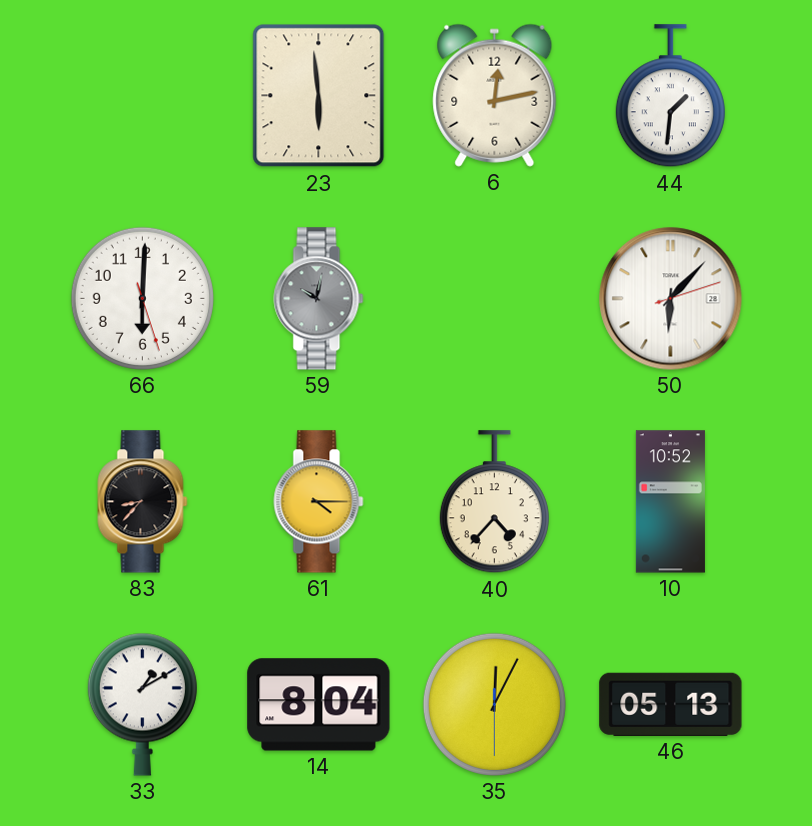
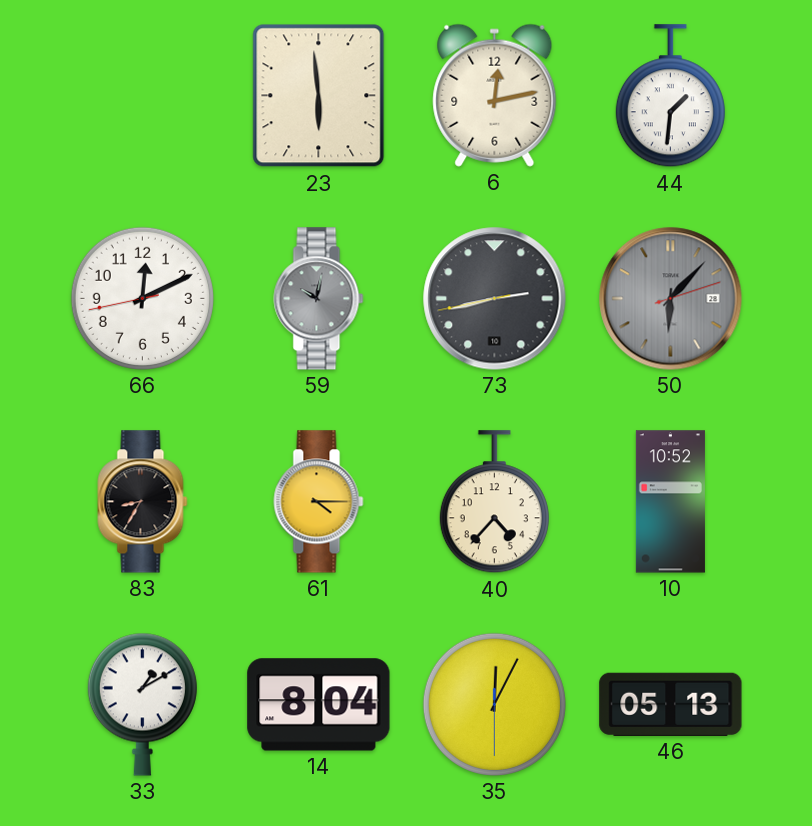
66: 6:00 -> 12:10 (142, 298)
73: none -> 2:42 (495, 299)
50 dial: white -> grey (671, 299)
83: 8:37 -> 8:35 (143, 502)
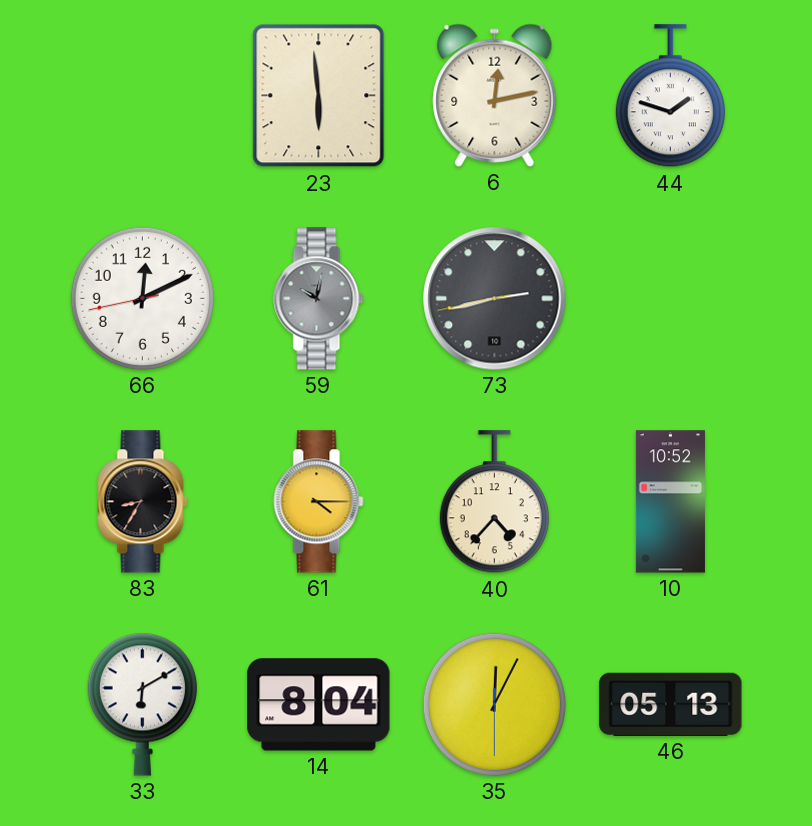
44: 1:31 -> 1:48 (670, 96)
50: 6:07 -> none (671, 299)
33: 1:10 -> 6:10 (142, 704)
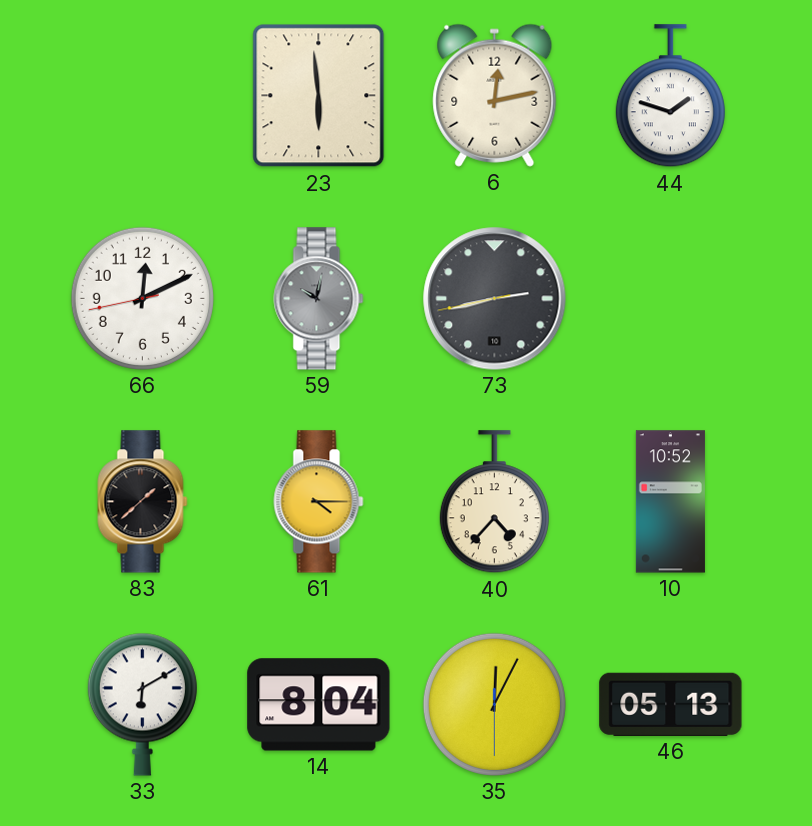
83: 8:35 -> 1:38 (143, 502)
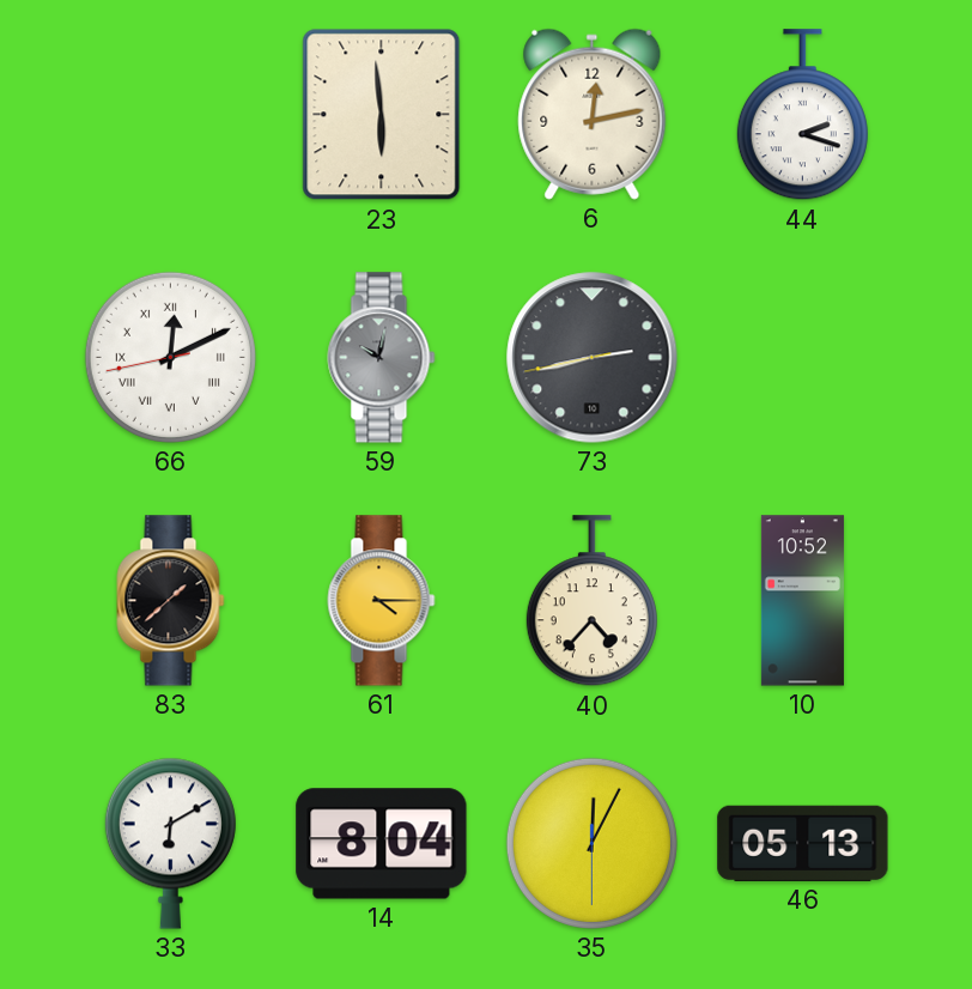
44: 1:48 -> 2:18 (802, 115)
66 numerals: Arabic -> Roman (170, 357)
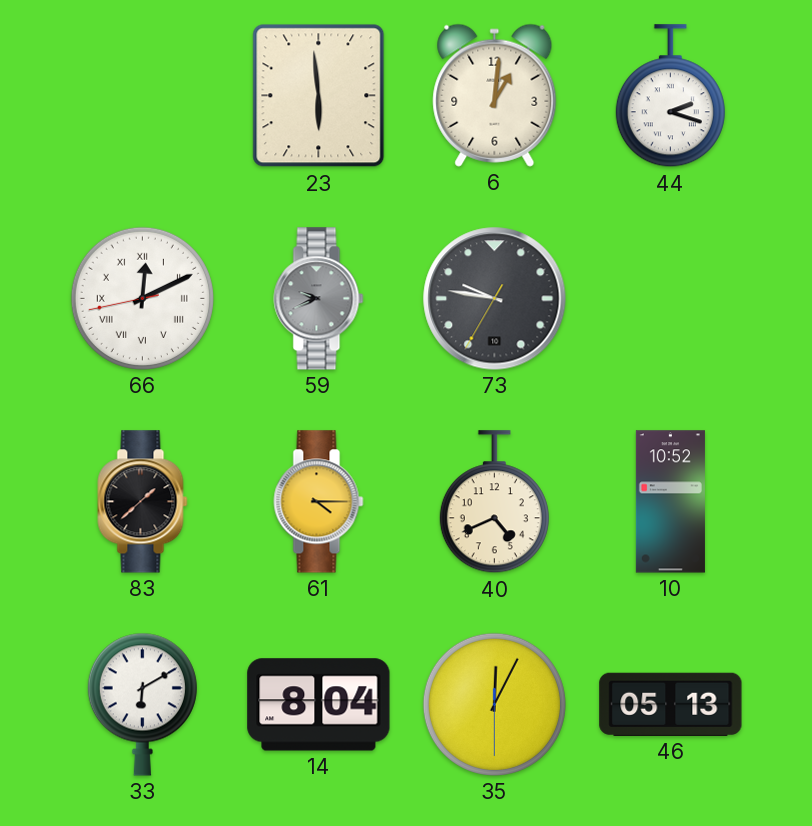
6: 12:13 -> 1:01 (495, 95)
59: 10:02 -> 9:41 (319, 299)
73: 2:42 -> 9:46 (495, 299)
40: 4:37 -> 4:41 (494, 502)
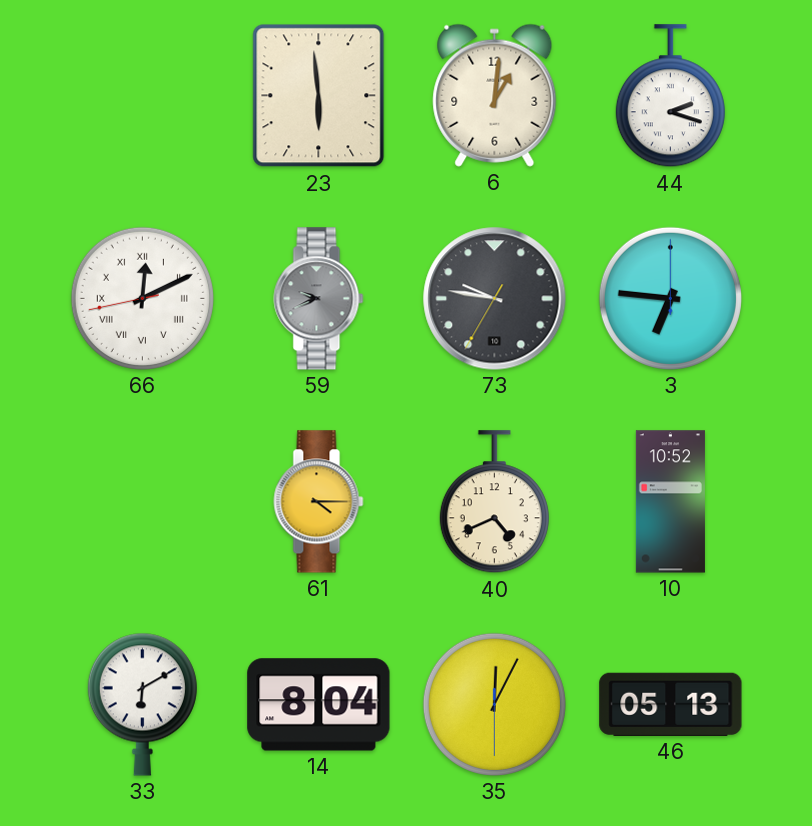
3: none -> 6:46 (670, 298)
83: 1:38 -> none (143, 502)
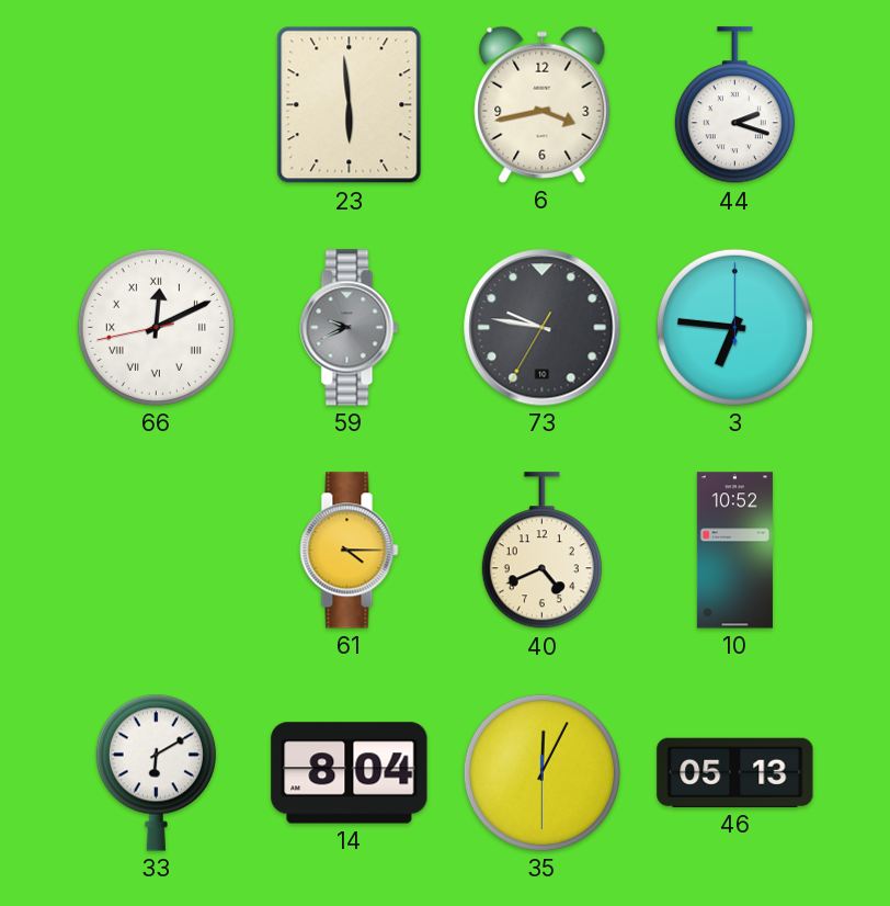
6: 1:01 -> 3:43 (543, 104)
